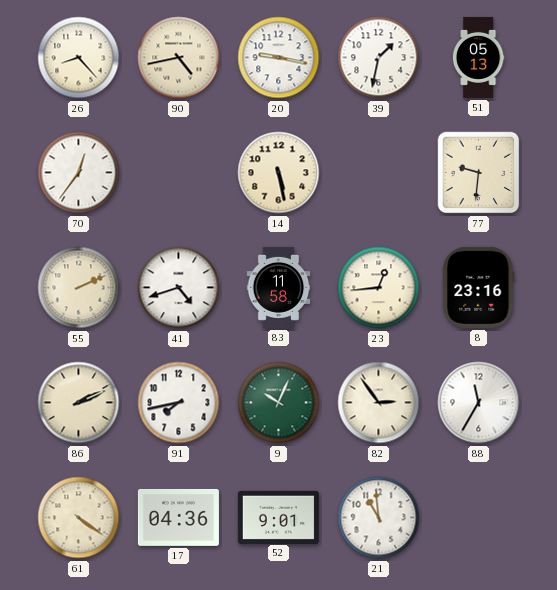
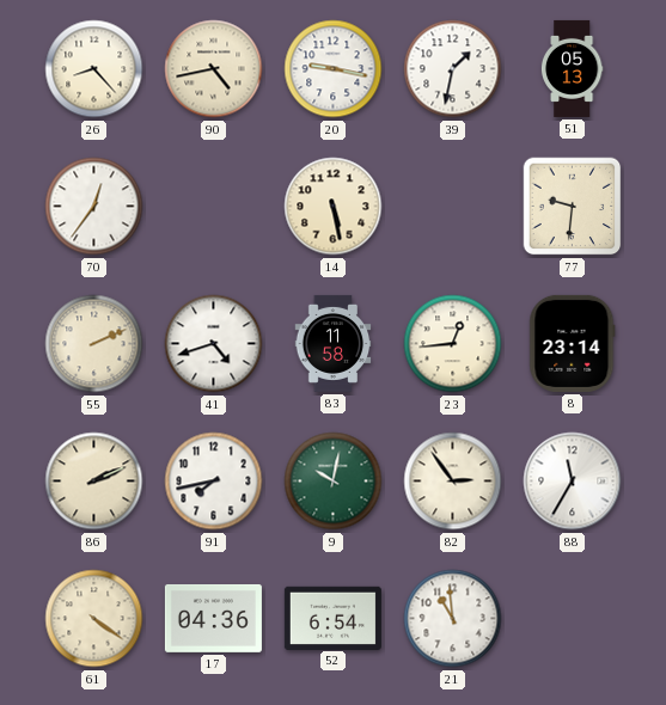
8: 23:16 -> 23:14 (573, 343)
9: 10:04 -> 10:02 (334, 482)
52: 9:01 -> 6:54 (332, 618)
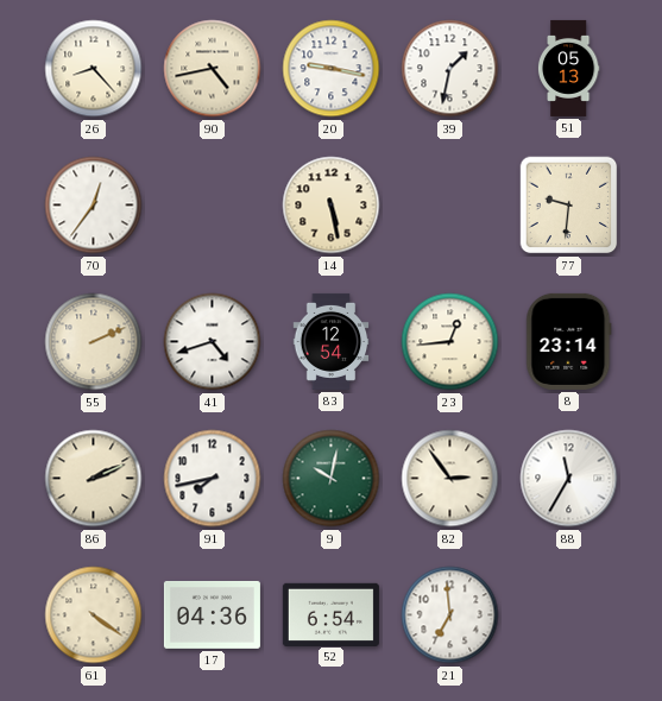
83: 11:58 -> 12:54 (332, 341)
21: 10:59 -> 6:59 (450, 615)
